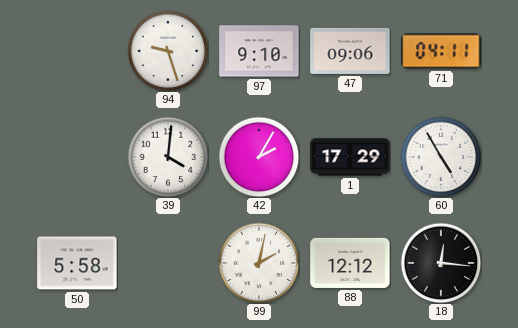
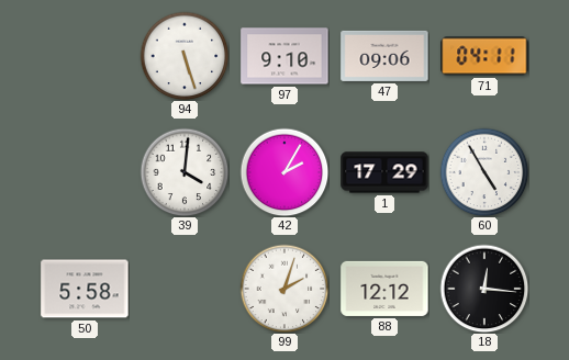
94: 9:27 -> 5:27 (185, 56)
99: 2:02 -> 2:03 (284, 289)
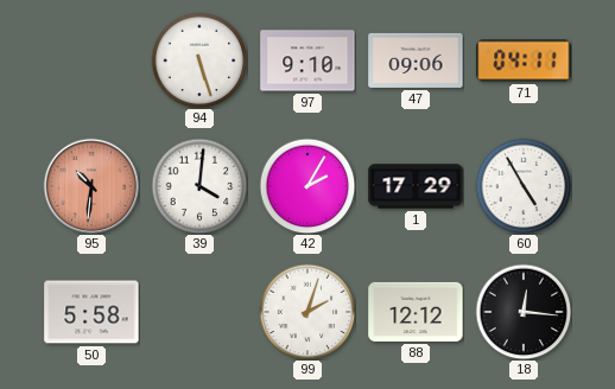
95: none -> 10:31 (91, 186)
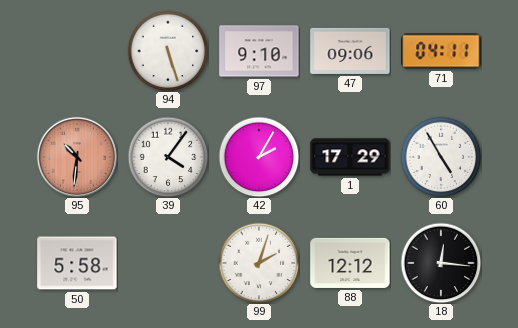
39: 4:01 -> 4:06 (168, 157)
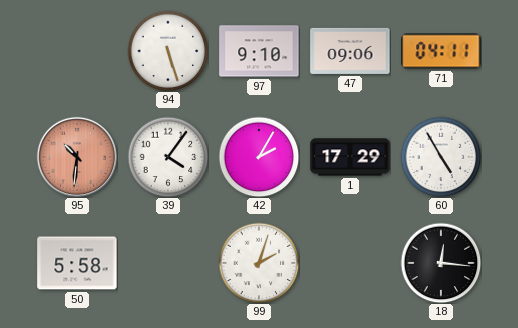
88: 12:12 -> none (350, 263)
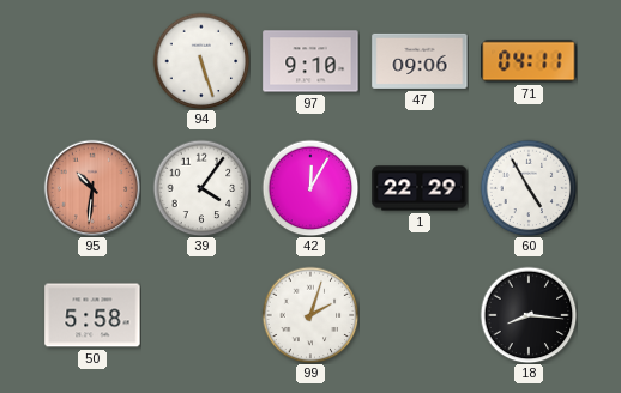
42: 2:05 -> 12:05 (310, 188)
1: 17:29 -> 22:29 (420, 188)
18: 12:16 -> 8:16 (529, 315)
